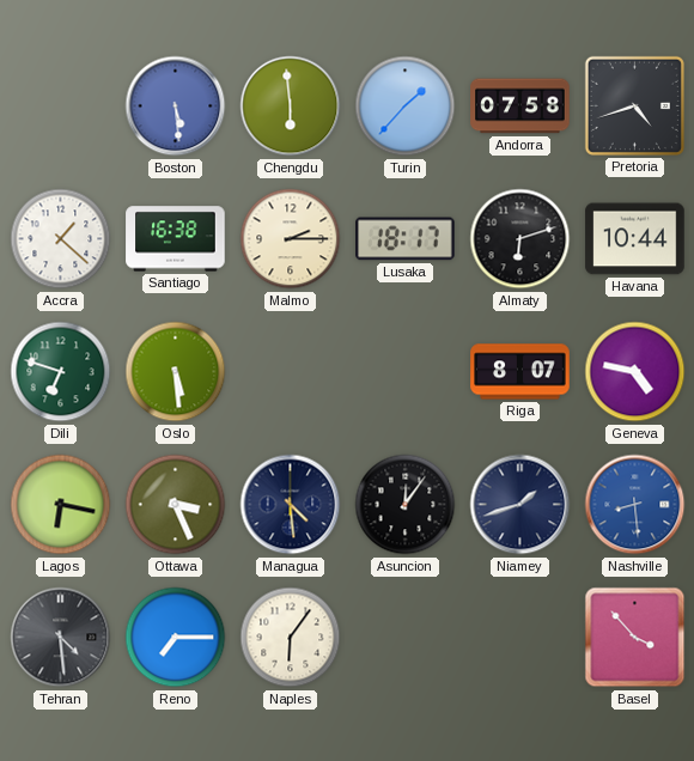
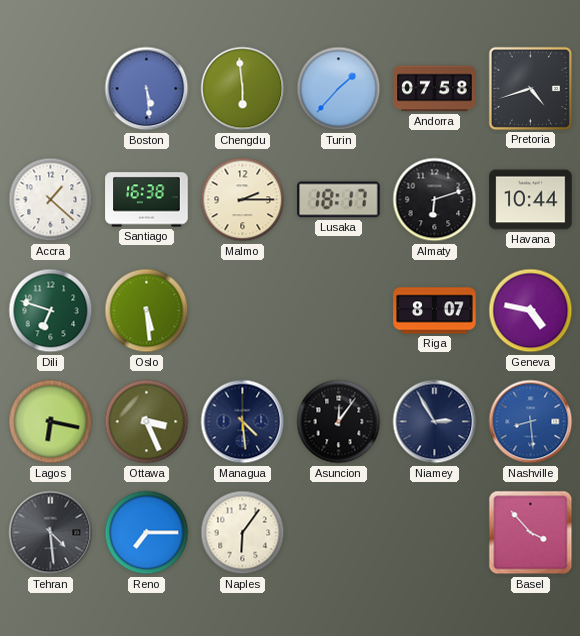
Niamey: 1:42 -> 2:55 (435, 422)
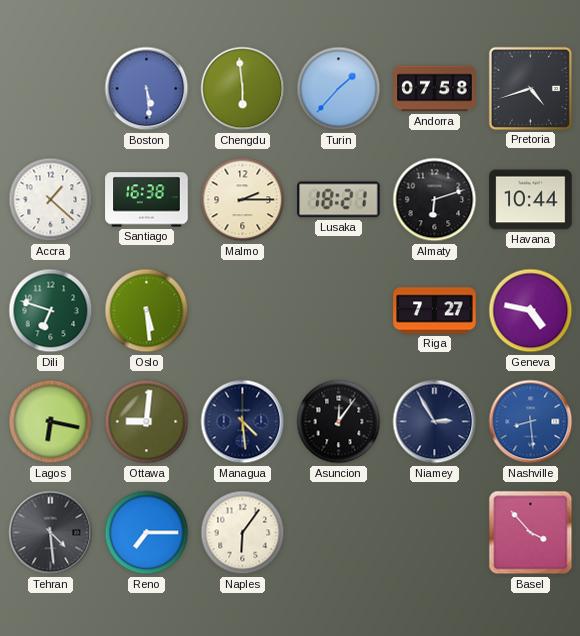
Lusaka: 18:17 -> 18:21 (339, 200)
Riga: 8:07 -> 7:27 (435, 311)
Ottawa: 3:26 -> 9:01 (147, 422)
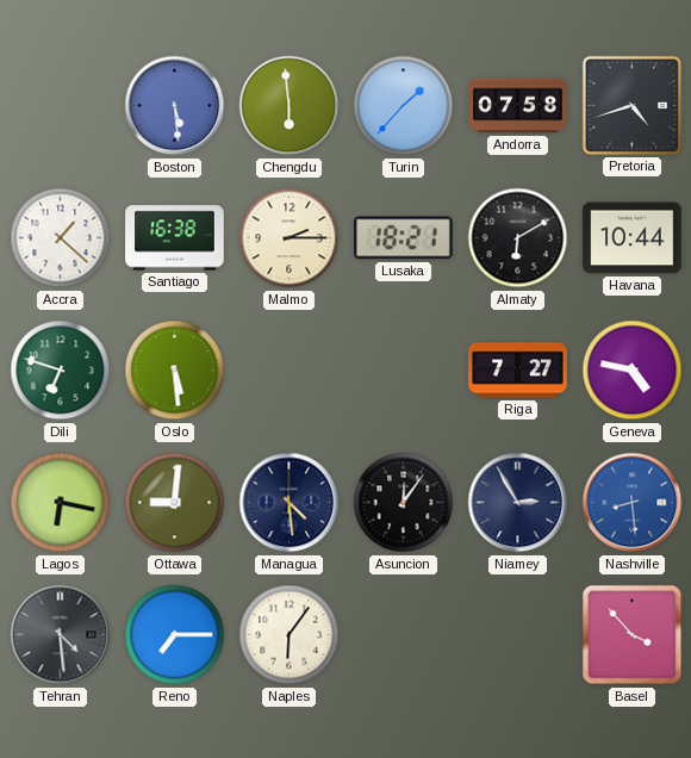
Almaty: 6:12 -> 6:10 (518, 238)
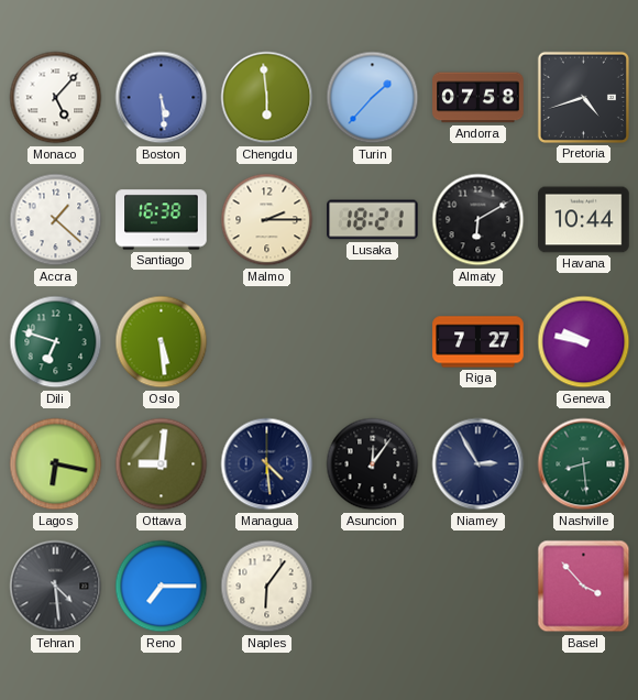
Monaco: none -> 5:07 (56, 98)
Geneva: 4:47 -> 9:47 (584, 342)
Nashville dial: blue -> green (584, 464)
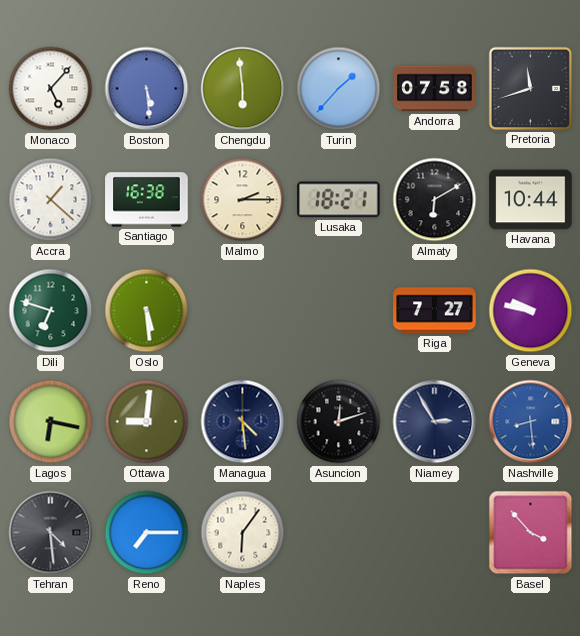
Pretoria: 4:42 -> 11:42 (530, 88)
Asuncion: 12:06 -> 12:12 (339, 422)
Nashville dial: green -> blue (531, 422)
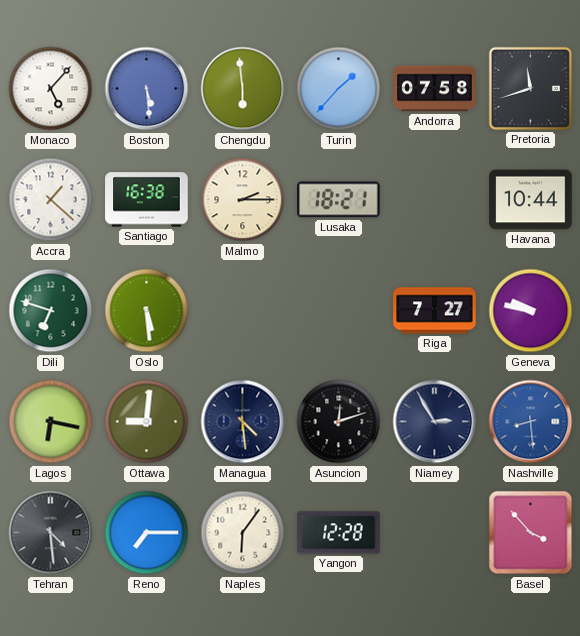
Almaty: 6:10 -> none (435, 200)
Yangon: none -> 12:28 (339, 533)
